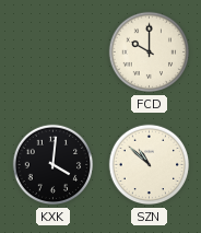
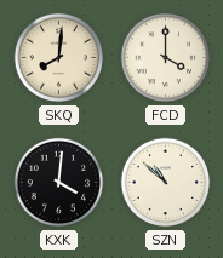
SKQ: none -> 8:01 (59, 58)
FCD: 10:00 -> 4:00 (166, 58)
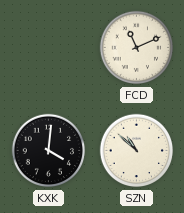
SKQ: 8:01 -> none (59, 58)
FCD: 4:00 -> 11:11 (137, 48)
